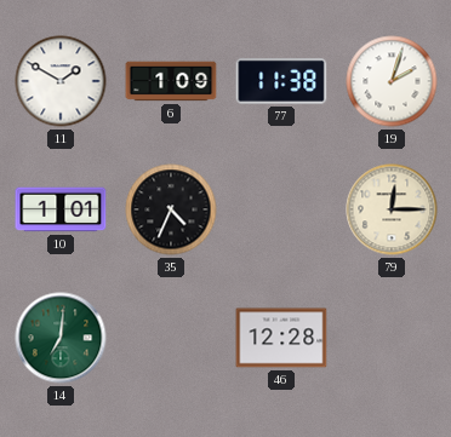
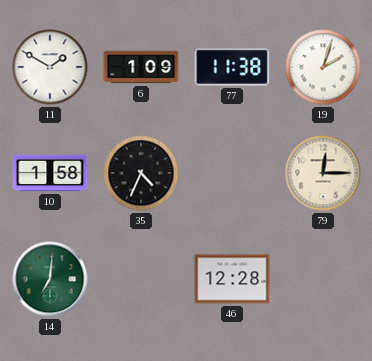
10: 1:01 -> 1:58 (50, 173)
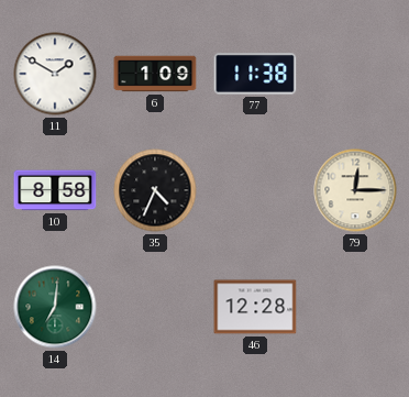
19: 2:03 -> none (323, 67)
10: 1:58 -> 8:58 (55, 190)
